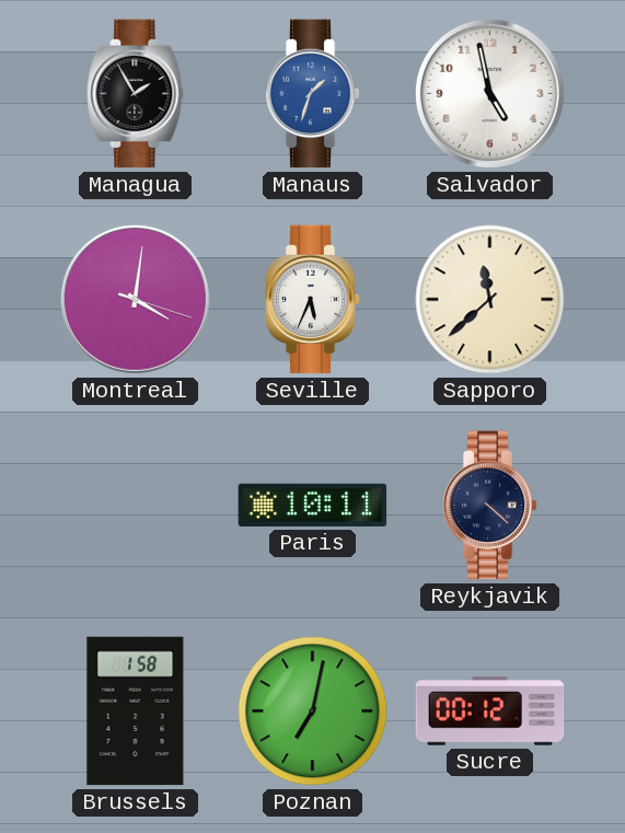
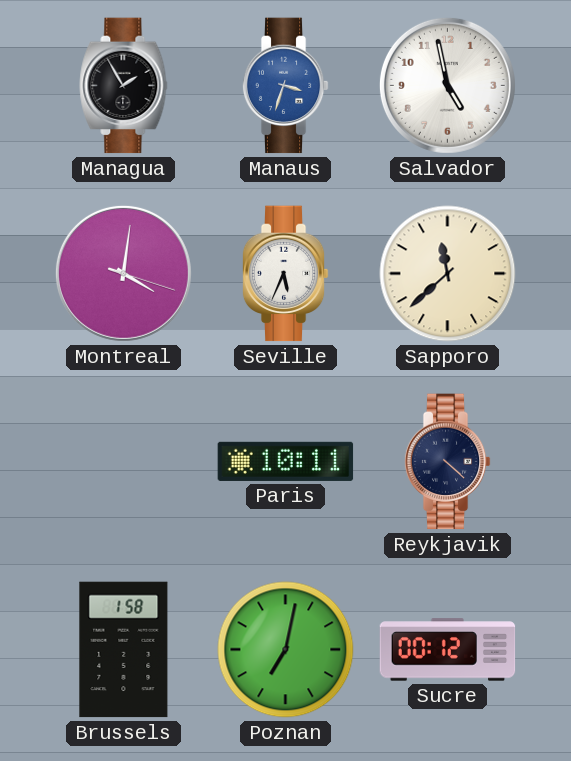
Manaus: 1:33 -> 3:33 (285, 86)
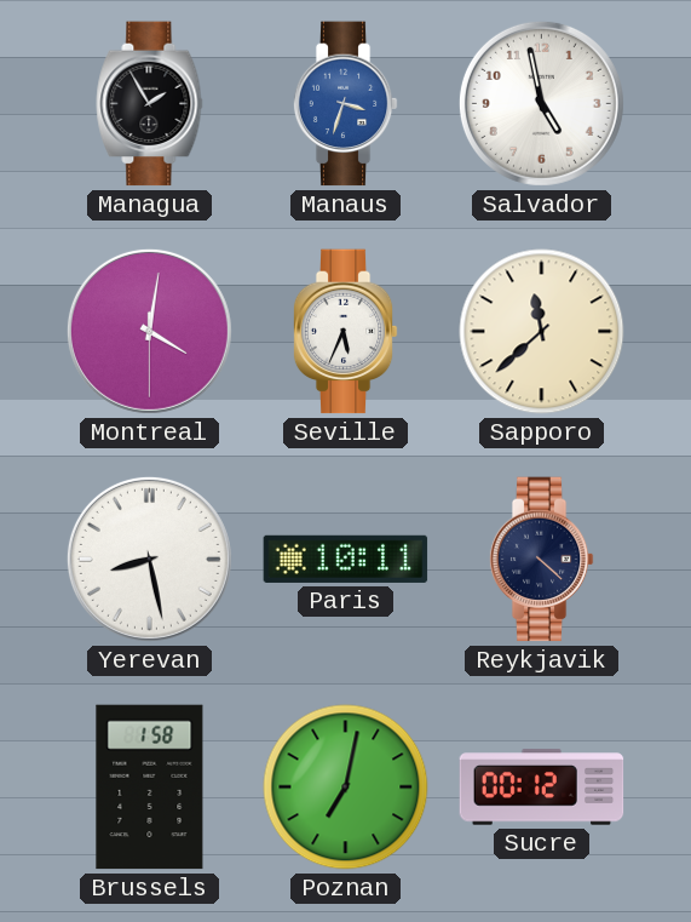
Montreal: 4:01:18 -> 4:01:30 (149, 331)
Yerevan: none -> 8:28 (149, 559)
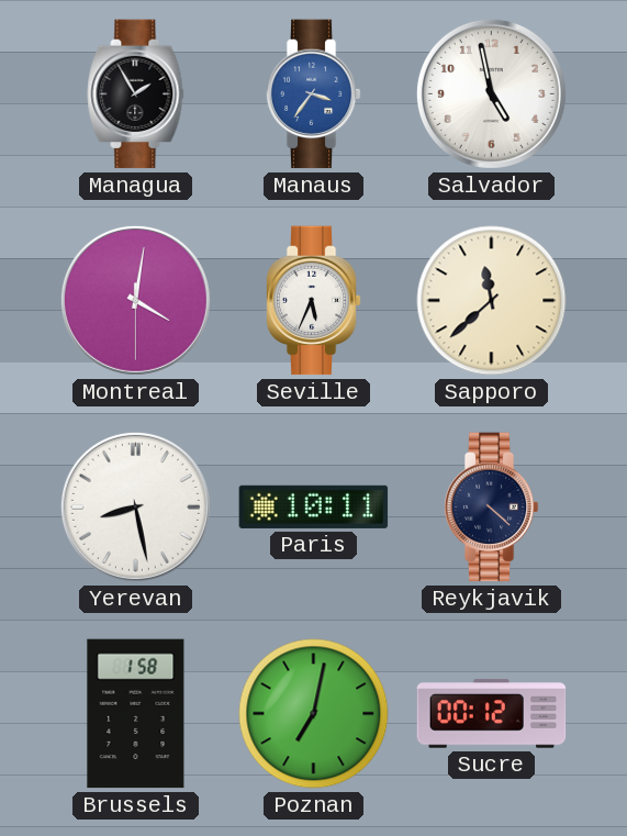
Manaus: 3:33 -> 3:36 (313, 94)
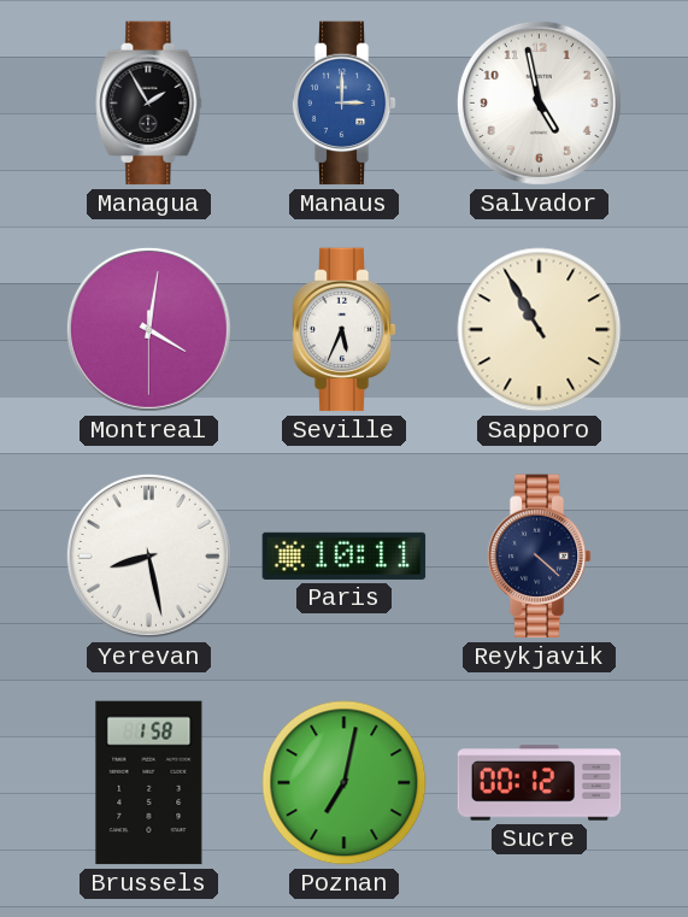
Manaus: 3:36 -> 3:00 (343, 104)
Sapporo: 11:38 -> 10:55 (540, 330)
